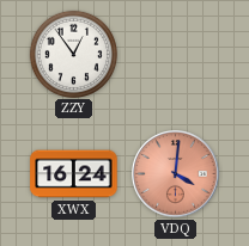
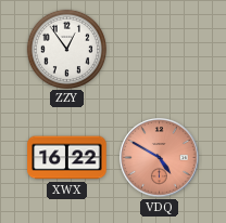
XWX: 16:24 -> 16:22 (67, 158)
VDQ: 4:01 -> 4:50 (160, 158)
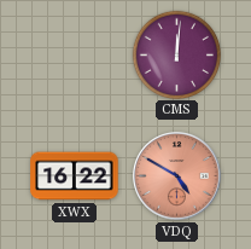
ZZY: 12:54 -> none (66, 49)
CMS: none -> 12:01 (176, 54)
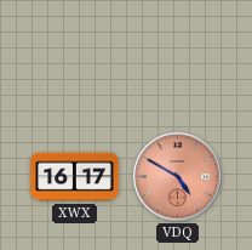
CMS: 12:01 -> none (176, 54)
XWX: 16:22 -> 16:17 (75, 177)
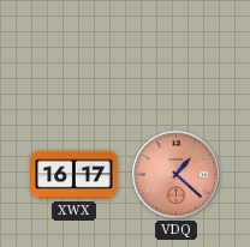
VDQ: 4:50 -> 1:22 (177, 175)
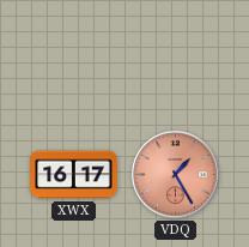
VDQ: 1:22 -> 1:25 (176, 175)
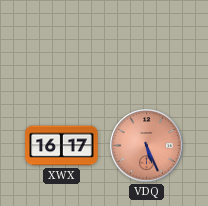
VDQ: 1:25 -> 5:26 (147, 146)
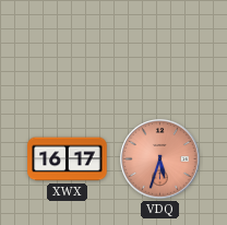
VDQ: 5:26 -> 5:33 (160, 159)
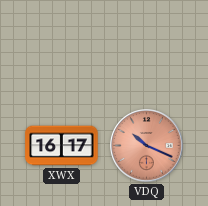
VDQ: 5:33 -> 10:19 (147, 146)
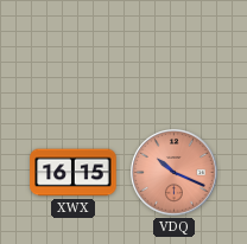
XWX: 16:17 -> 16:15 (74, 173)
